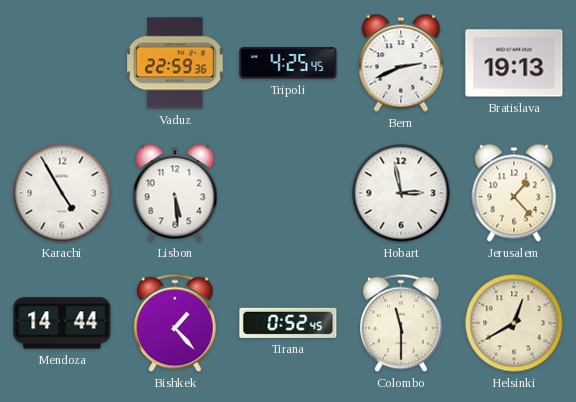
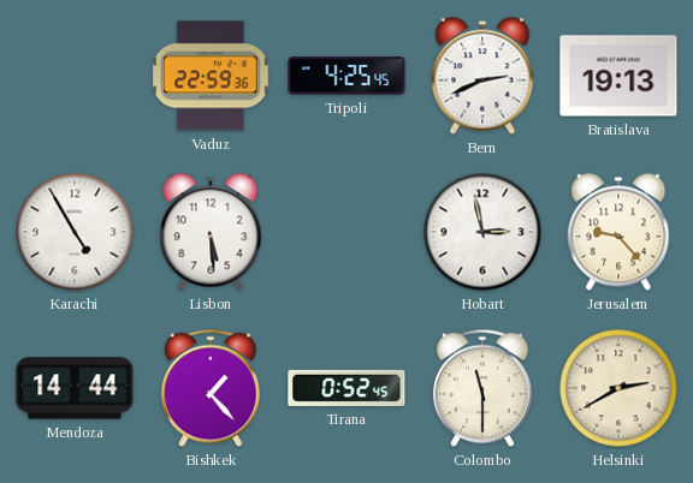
Jerusalem: 1:23 -> 9:23 (618, 232)
Helsinki: 12:40 -> 2:40 (618, 388)
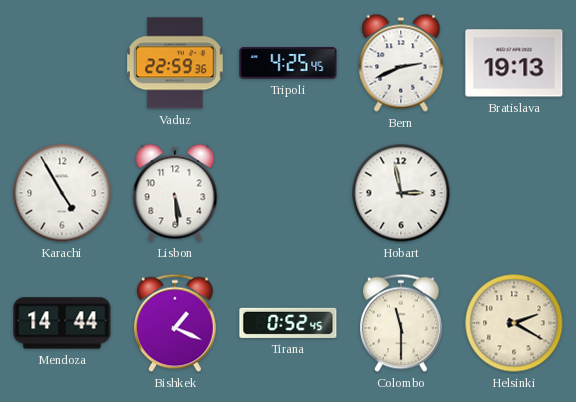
Jerusalem: 9:23 -> none (618, 232)
Bishkek: 1:23 -> 1:19 (176, 323)
Helsinki: 2:40 -> 2:20 (514, 323)
